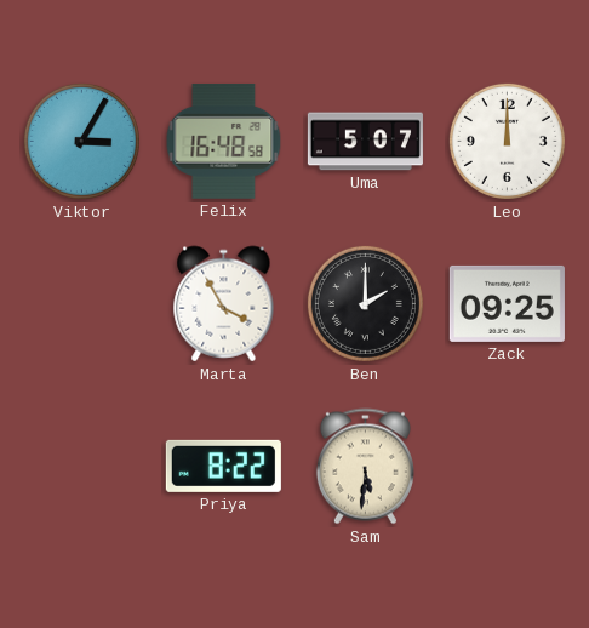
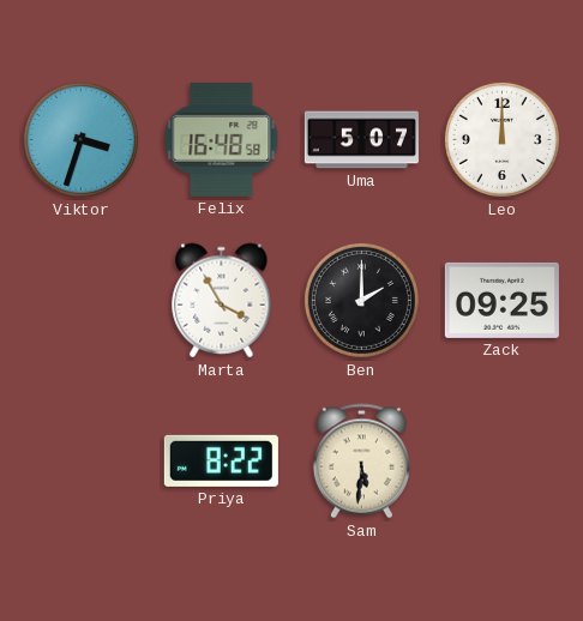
Viktor: 3:05 -> 3:33 (80, 139)
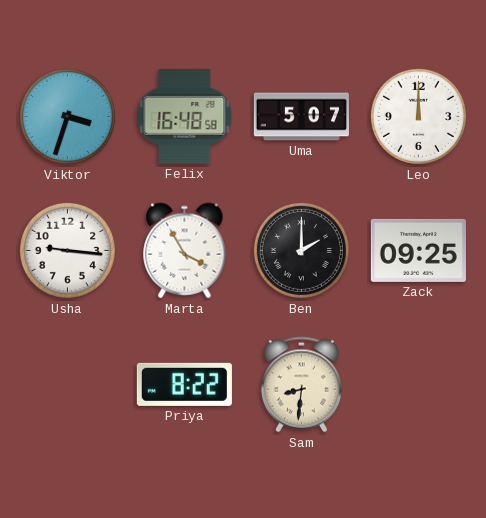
Usha: none -> 9:16 (67, 250)
Sam: 5:31 -> 8:31 (301, 385)
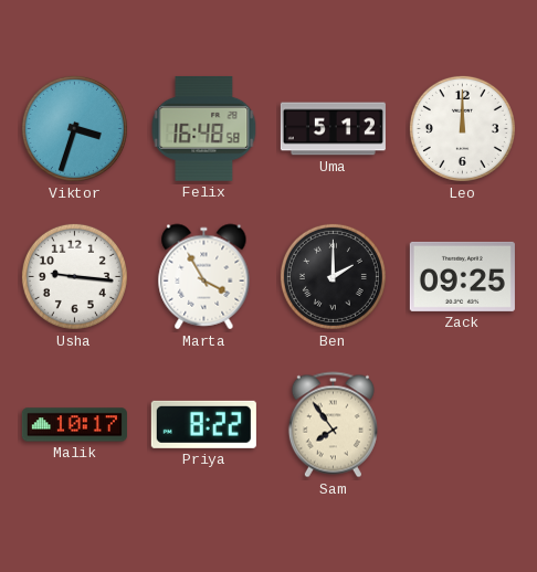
Uma: 5:07 -> 5:12 (333, 129)
Malik: none -> 10:17 (74, 425)
Sam: 8:31 -> 7:54 (333, 425)
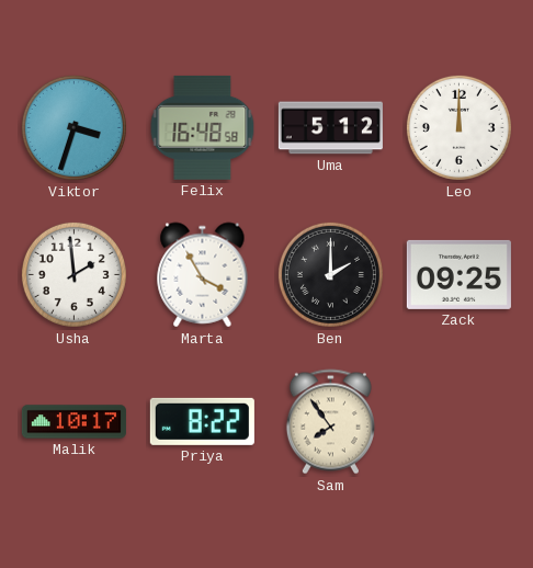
Usha: 9:16 -> 1:59 (73, 274)
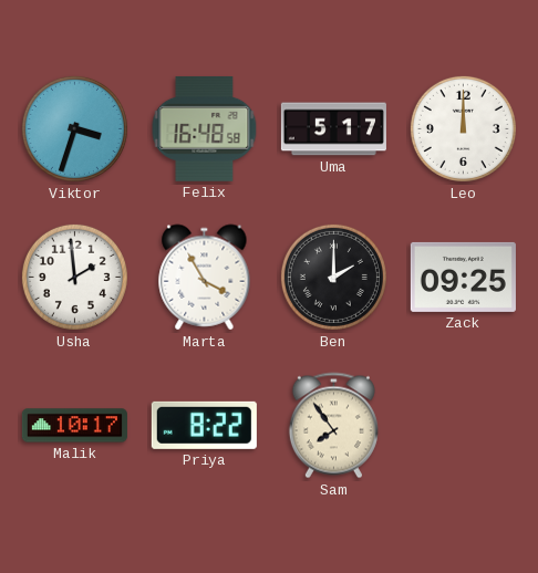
Uma: 5:12 -> 5:17 (333, 129)
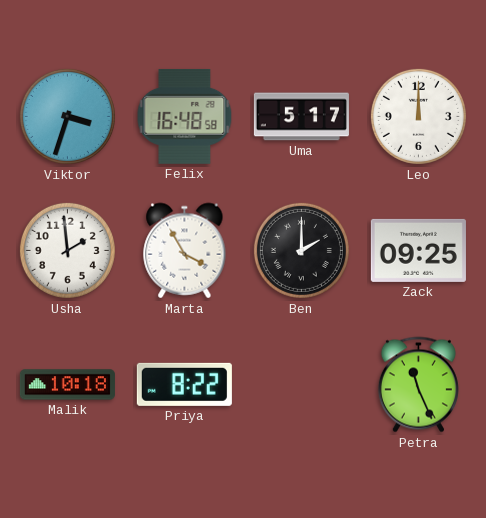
Malik: 10:17 -> 10:18 (67, 385)
Sam: 7:54 -> none (333, 426)
Petra: none -> 11:26 (418, 385)
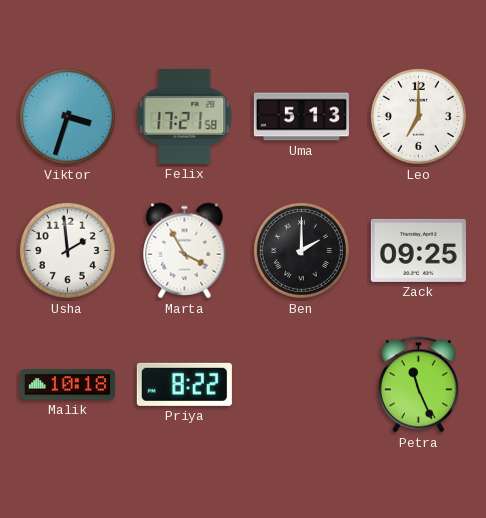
Felix: 16:48 -> 17:21 (185, 116)
Uma: 5:17 -> 5:13 (301, 117)
Leo: 12:00 -> 7:00 (418, 116)
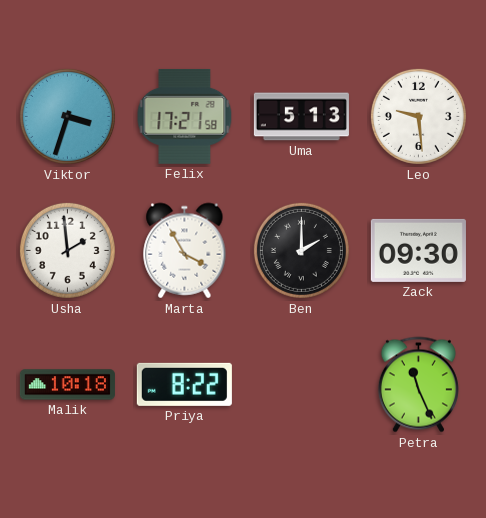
Leo: 7:00 -> 9:29 (418, 116)
Zack: 09:25 -> 09:30 (418, 250)
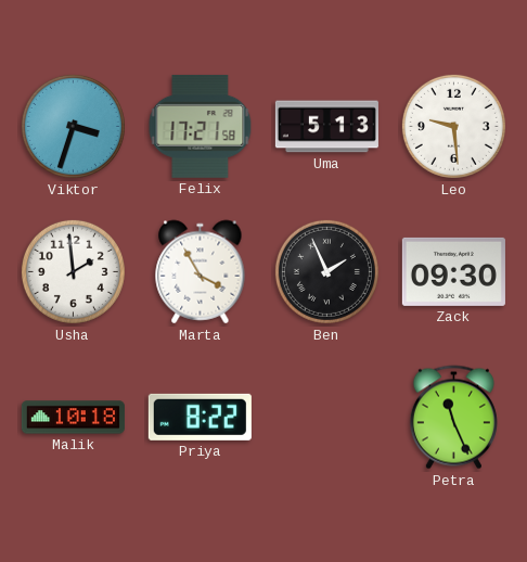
Ben: 2:00 -> 1:56 (326, 271)
